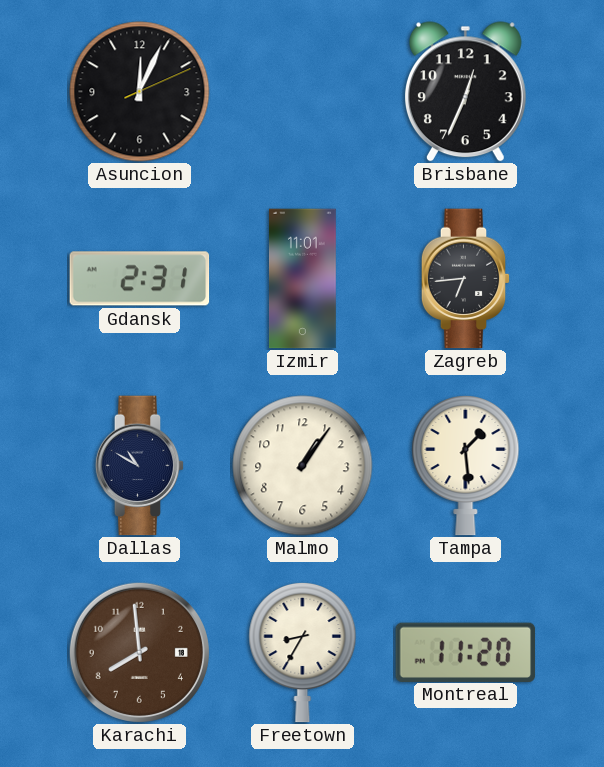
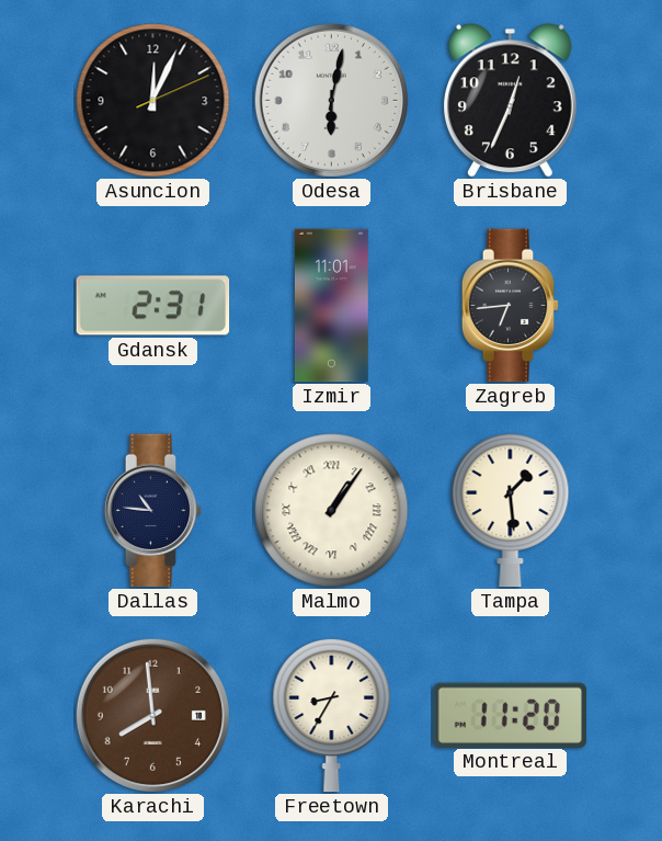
Odesa: none -> 6:02 (331, 100)
Dallas: 10:50 -> 10:46 (153, 511)
Malmo numerals: Arabic -> Roman (332, 511)
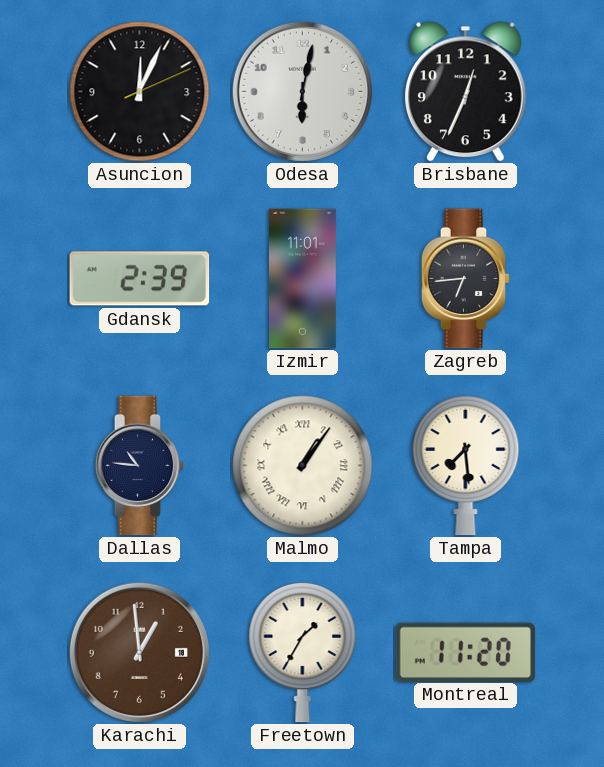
Gdansk: 2:31 -> 2:39 (140, 279)
Tampa: 1:29 -> 7:29 (466, 465)
Karachi: 7:59 -> 12:59 (139, 652)
Freetown: 8:35 -> 1:35 (303, 652)
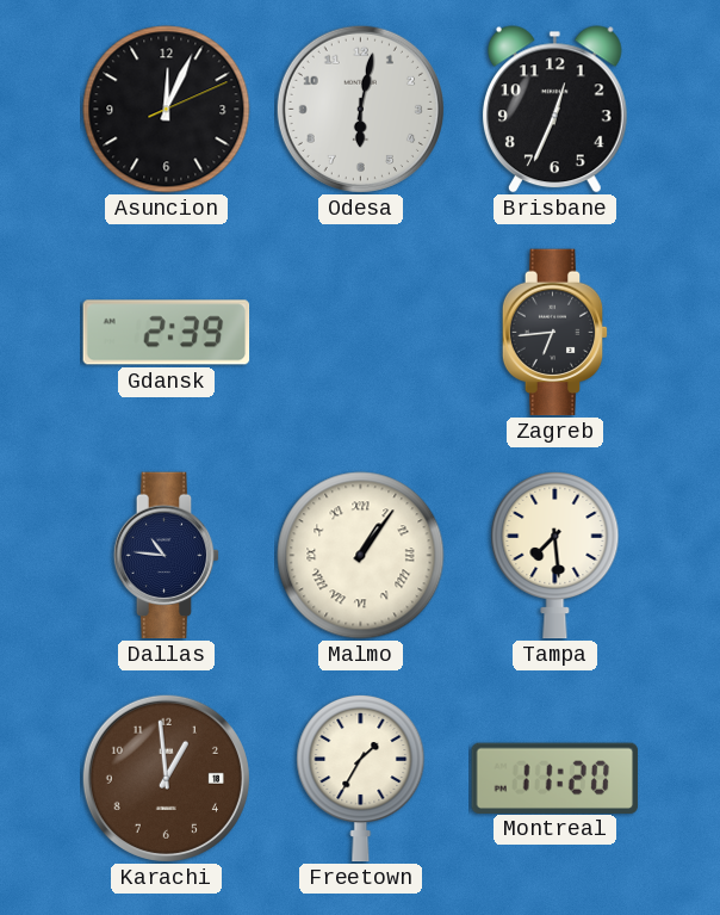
Izmir: 11:01 -> none (302, 279)
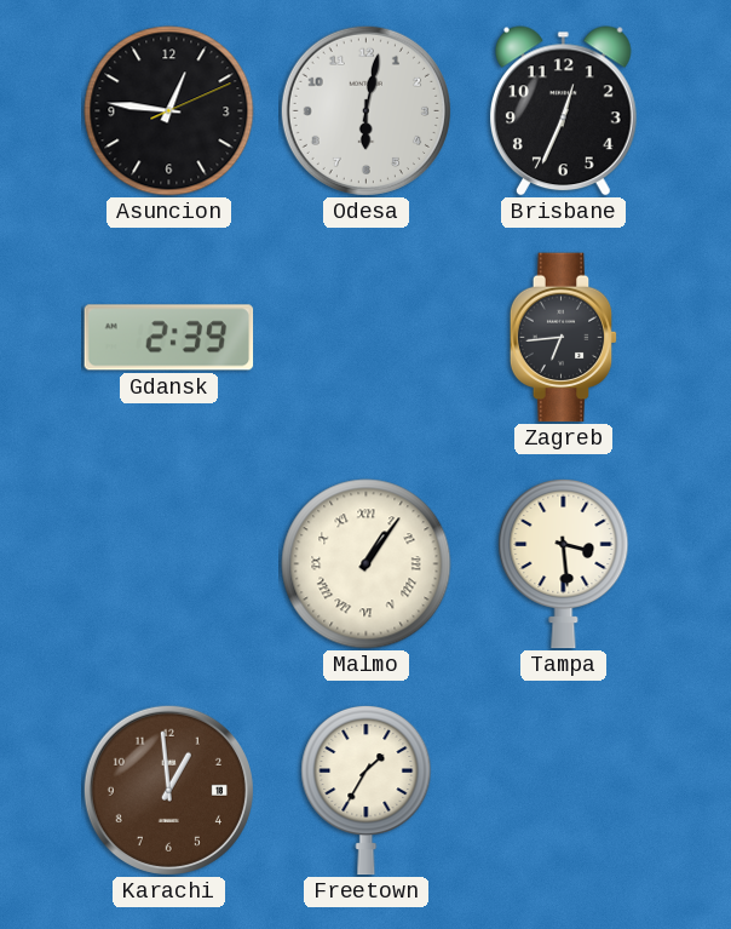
Asuncion: 12:04 -> 12:46 (169, 111)
Dallas: 10:46 -> none (167, 556)
Tampa: 7:29 -> 3:29 (564, 563)
Montreal: 11:20 -> none (555, 778)
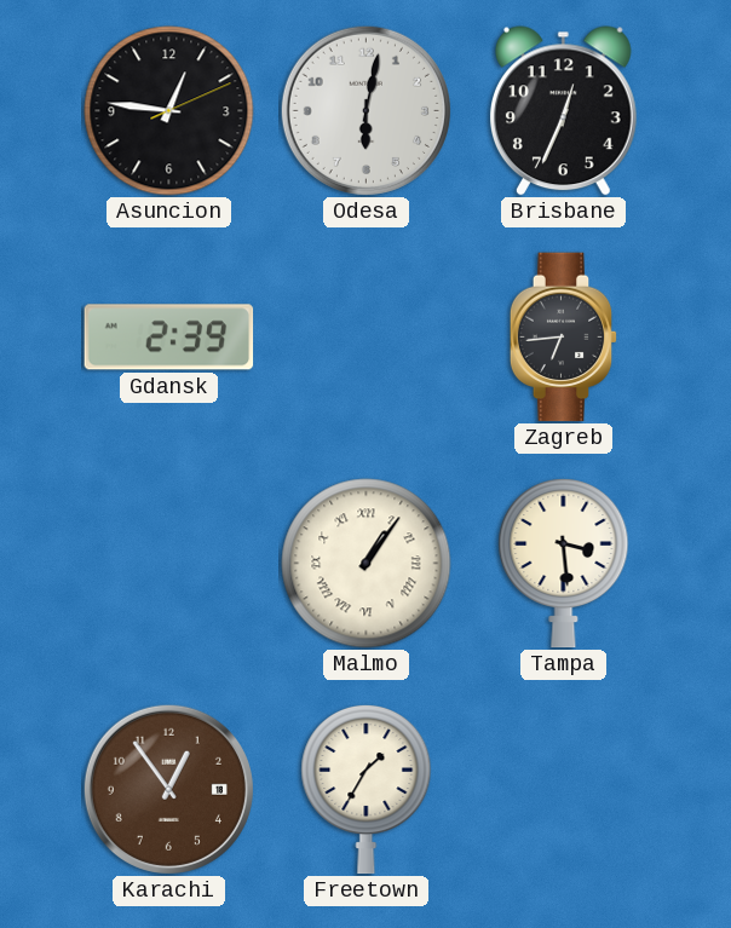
Karachi: 12:59 -> 12:54 (168, 789)
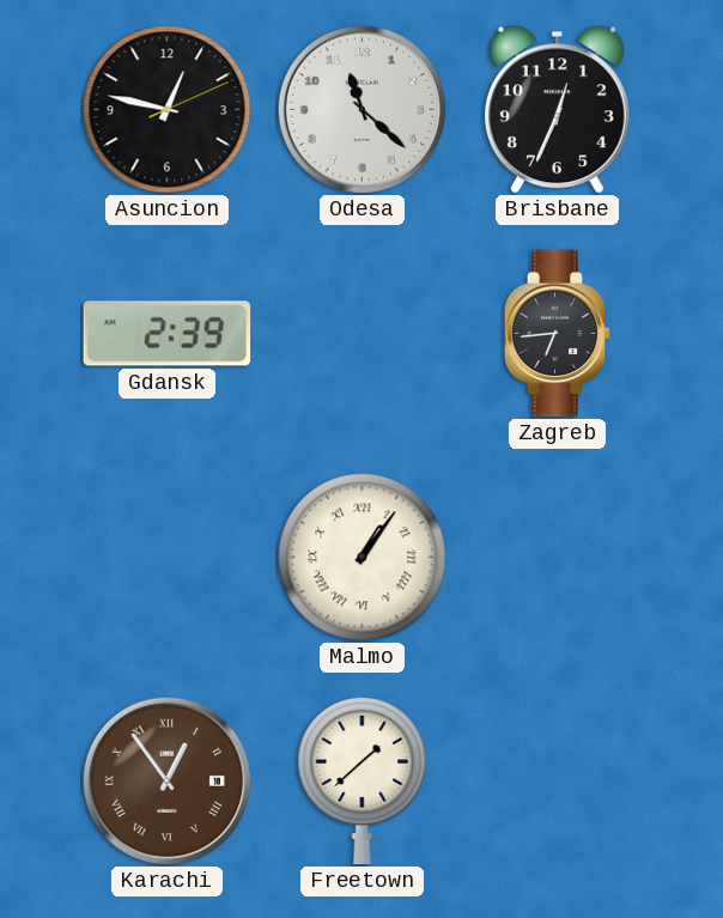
Asuncion: 12:46 -> 12:47 (168, 110)
Odesa: 6:02 -> 11:22 (361, 109)
Tampa: 3:29 -> none (564, 563)
Karachi numerals: Arabic -> Roman (166, 780)
Freetown: 1:35 -> 1:38 (363, 780)
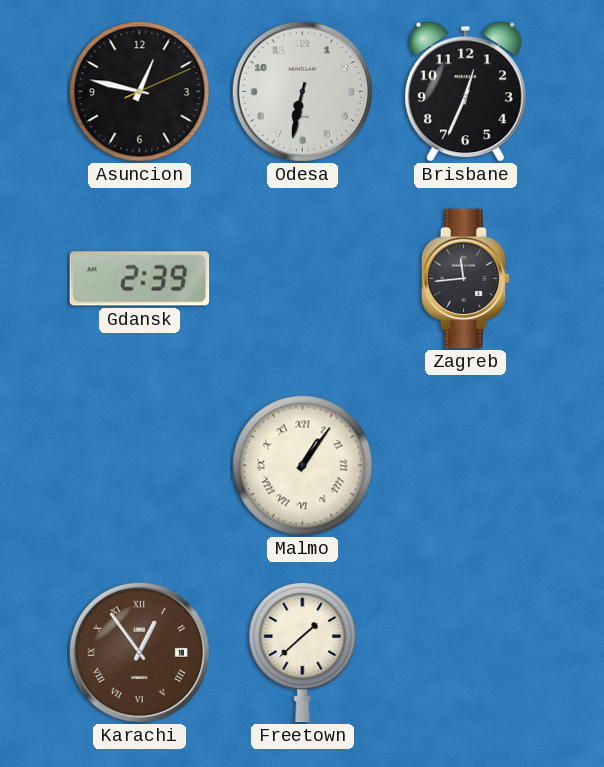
Odesa: 11:22 -> 6:32 (302, 91)
Zagreb: 6:44 -> 11:44 (466, 279)
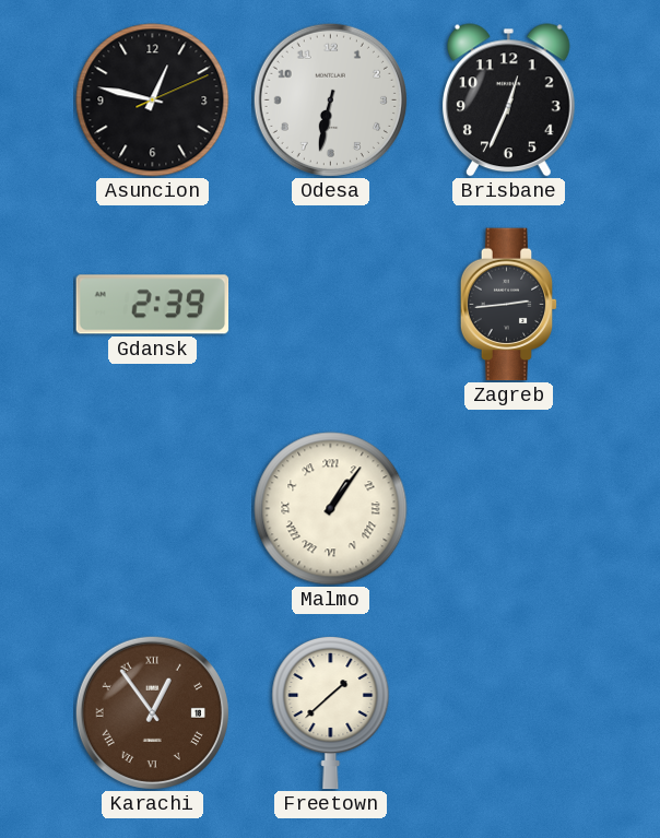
Zagreb: 11:44 -> 2:44 (509, 305)
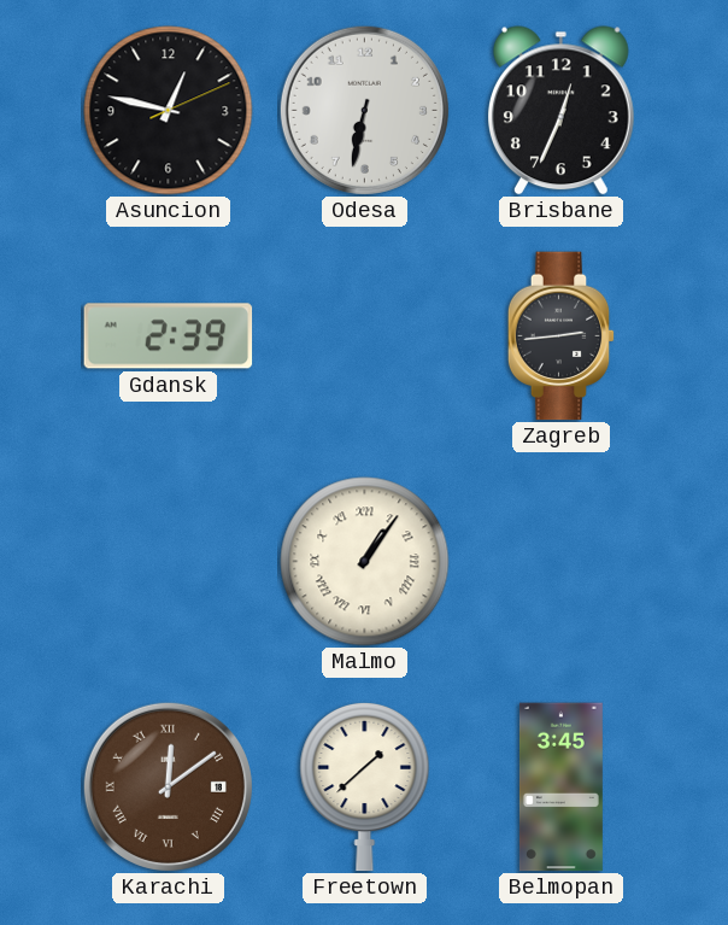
Karachi: 12:54 -> 12:09 (168, 786)
Belmopan: none -> 3:45 (560, 788)
